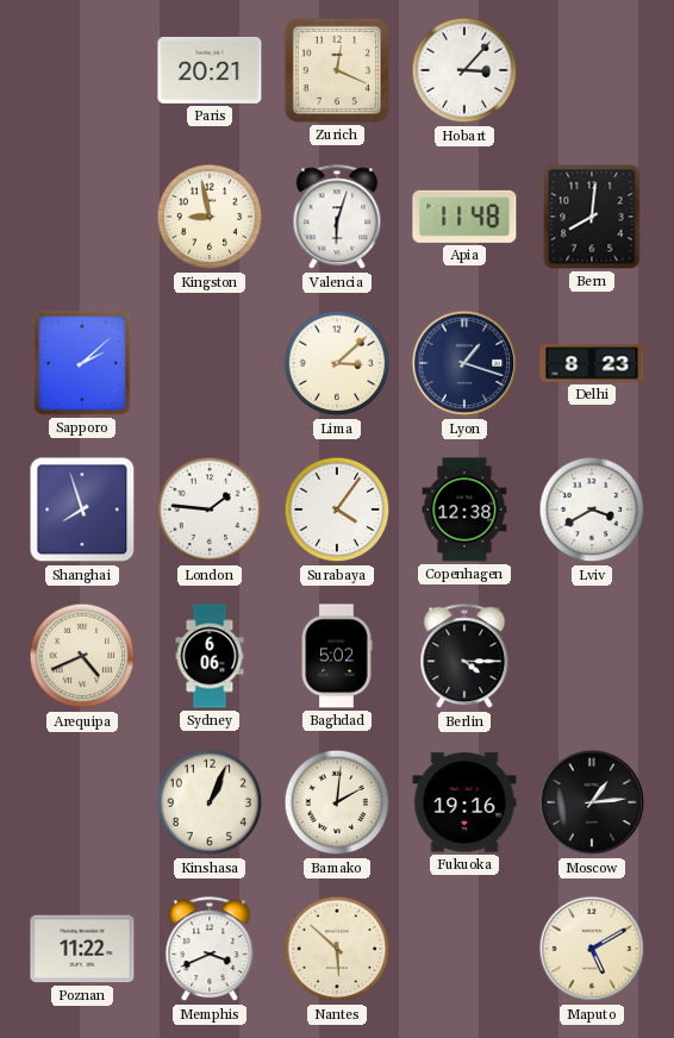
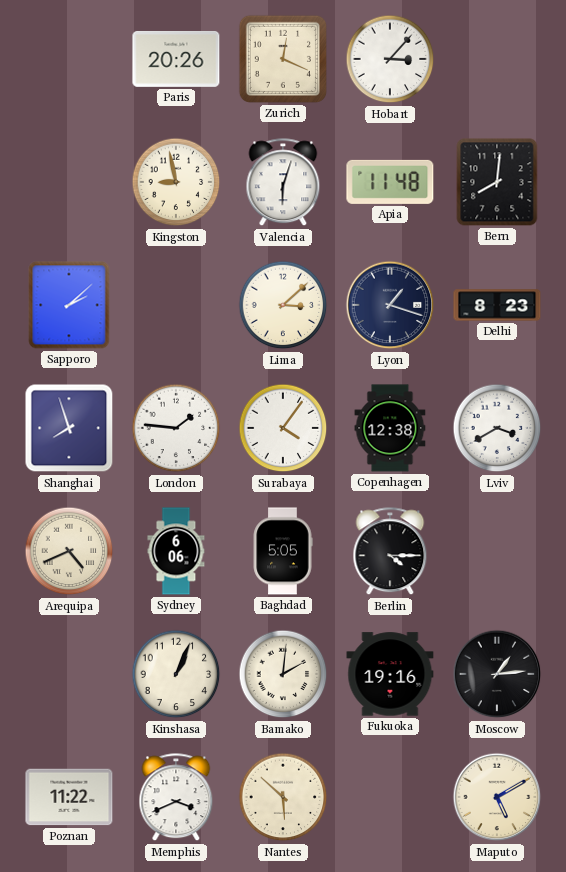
Paris: 20:21 -> 20:26 (176, 59)
Baghdad: 5:02 -> 5:05 (283, 551)
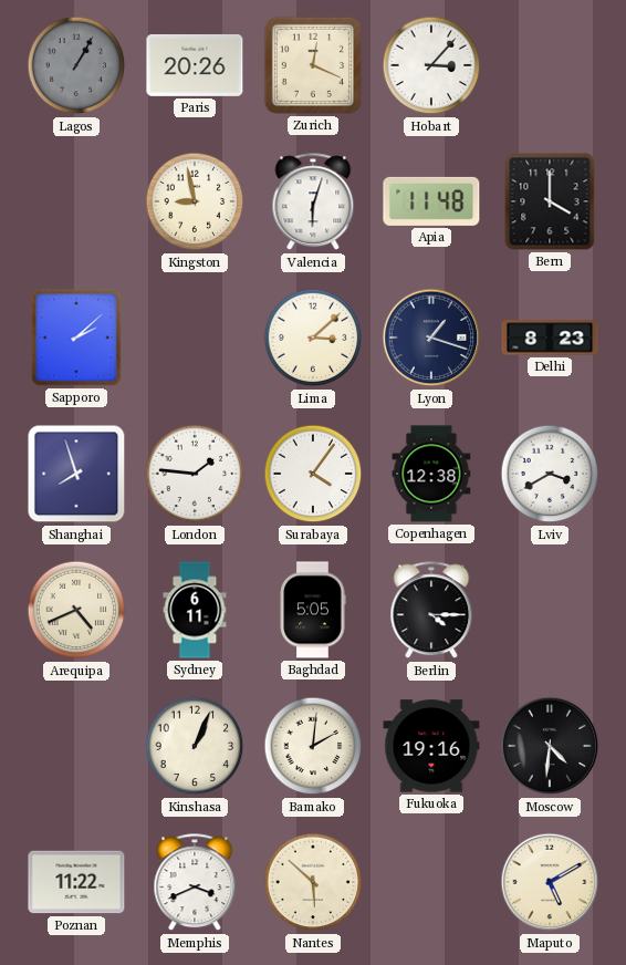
Lagos: none -> 1:05 (76, 65)
Bern: 8:01 -> 4:00 (550, 201)
Sydney: 6:06 -> 6:11 (195, 610)
Moscow: 1:14 -> 4:31 (550, 746)
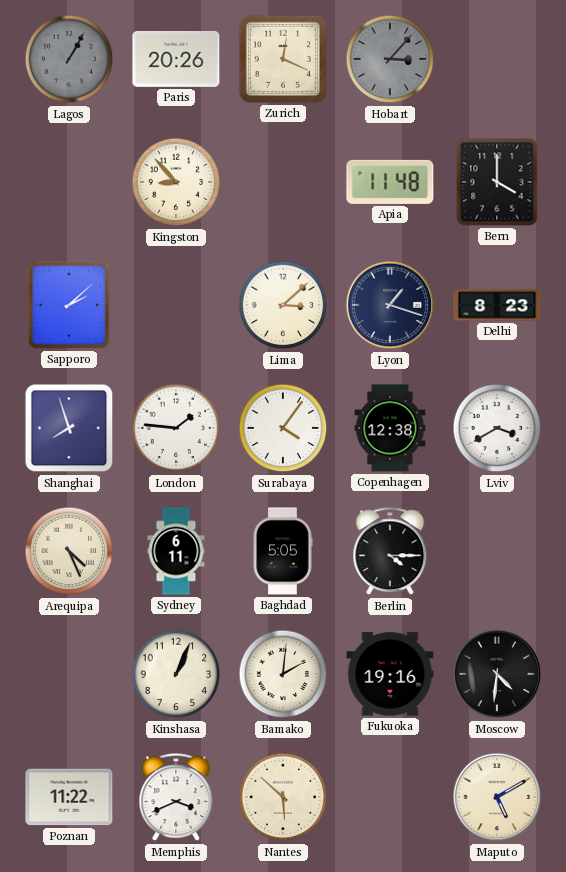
Hobart dial: white -> grey (390, 59)
Kingston: 8:58 -> 8:53 (176, 182)
Valencia: 6:03 -> none (313, 203)
Arequipa: 4:41 -> 4:26 (69, 551)
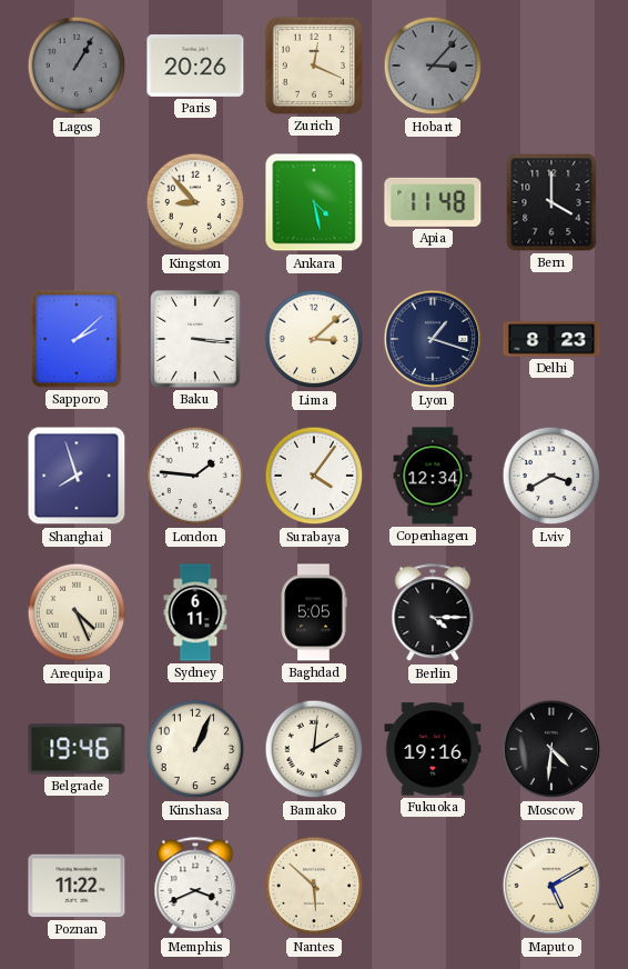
Ankara: none -> 4:28 (314, 202)
Baku: none -> 3:16 (195, 339)
Copenhagen: 12:38 -> 12:34 (433, 476)
Belgrade: none -> 19:46 (77, 749)
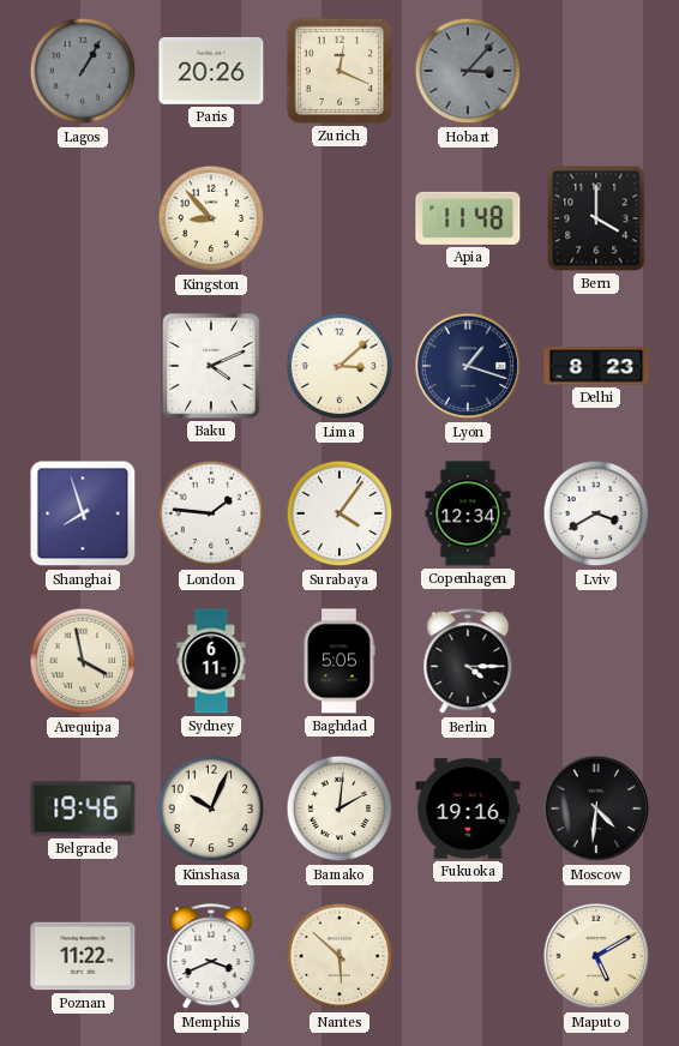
Ankara: 4:28 -> none (314, 202)
Sapporo: 2:08 -> none (77, 339)
Baku: 3:16 -> 4:11 (211, 366)
Arequipa: 4:26 -> 3:58 (83, 661)
Kinshasa: 1:04 -> 10:04 (211, 808)
